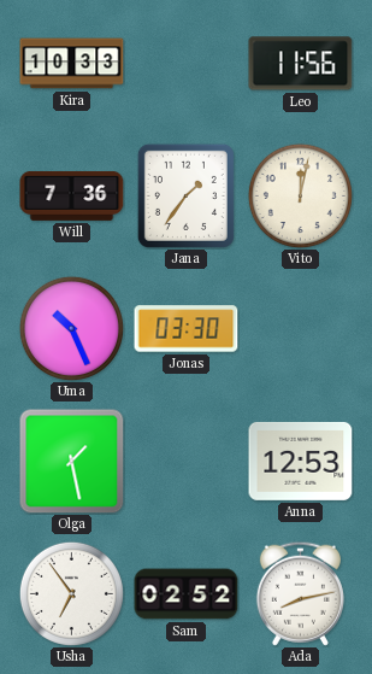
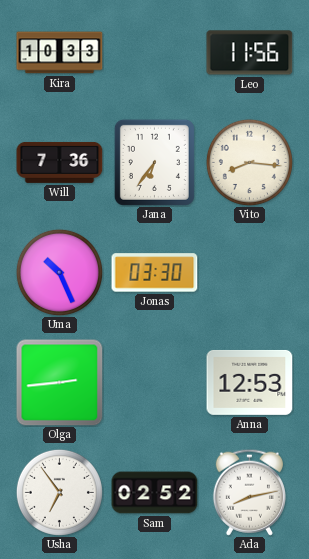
Jana: 1:36 -> 6:36 (154, 162)
Vito: 12:02 -> 8:16 (249, 162)
Olga: 1:28 -> 2:44 (60, 383)
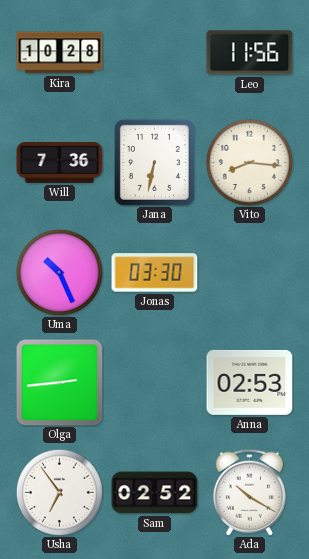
Kira: 10:33 -> 10:28 (60, 53)
Jana: 6:36 -> 6:32 (154, 162)
Anna: 12:53 -> 02:53 (250, 382)
Ada: 8:13 -> 10:20 (249, 492)
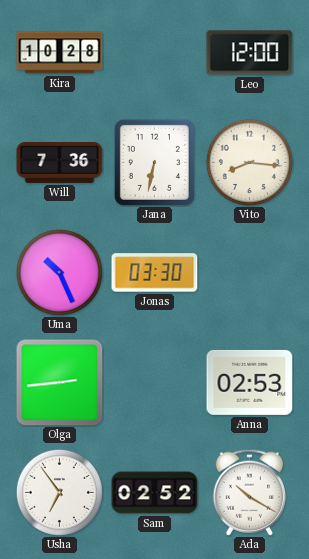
Leo: 11:56 -> 12:00 (250, 53)
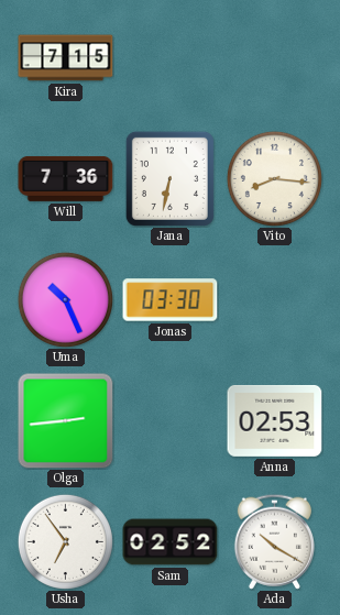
Kira: 10:28 -> 7:15 (66, 58)
Leo: 12:00 -> none (250, 53)
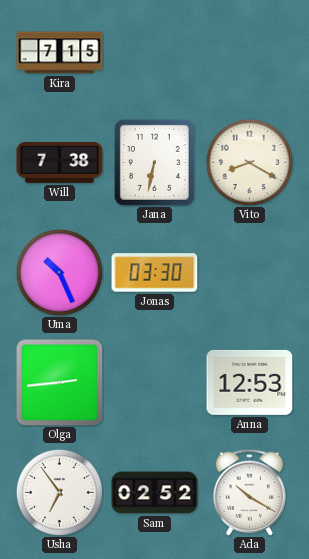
Will: 7:36 -> 7:38 (60, 162)
Vito: 8:16 -> 8:20 (249, 162)
Anna: 02:53 -> 12:53 (250, 382)
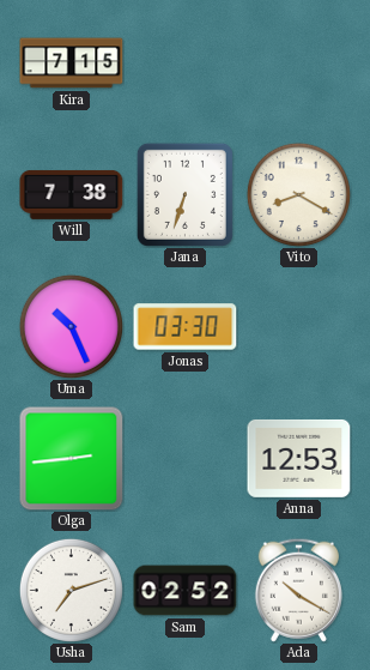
Jana: 6:32 -> 6:33 (184, 194)
Usha: 6:54 -> 7:12 (71, 590)
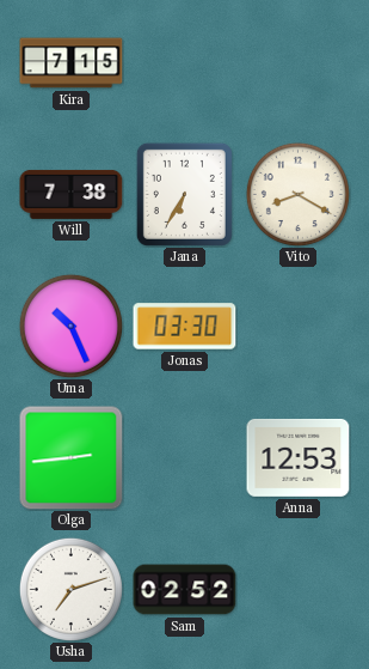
Jana: 6:33 -> 6:35 (184, 194)
Ada: 10:20 -> none (298, 590)
